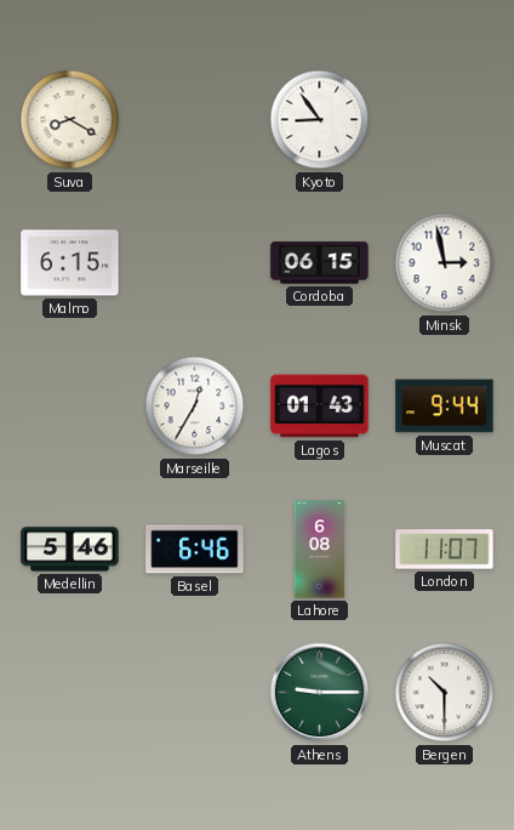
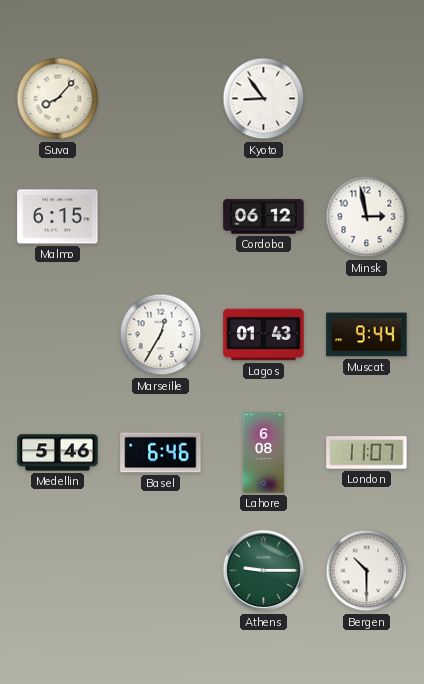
Suva: 8:20 -> 8:07 (58, 99)
Cordoba: 06:15 -> 06:12 (264, 217)
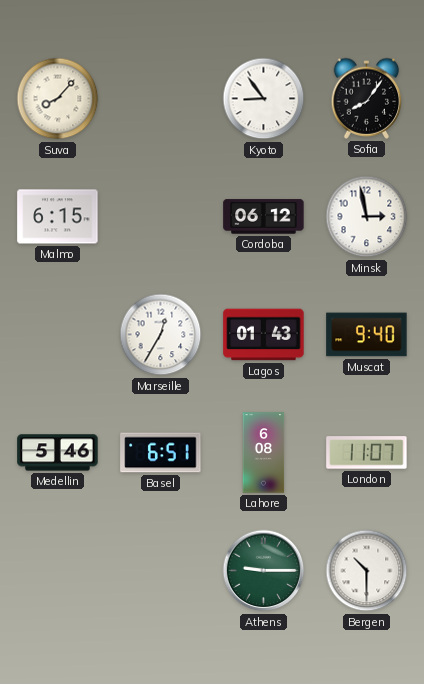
Sofia: none -> 8:06 (367, 98)
Muscat: 9:44 -> 9:40 (367, 335)
Basel: 6:46 -> 6:51 (161, 453)
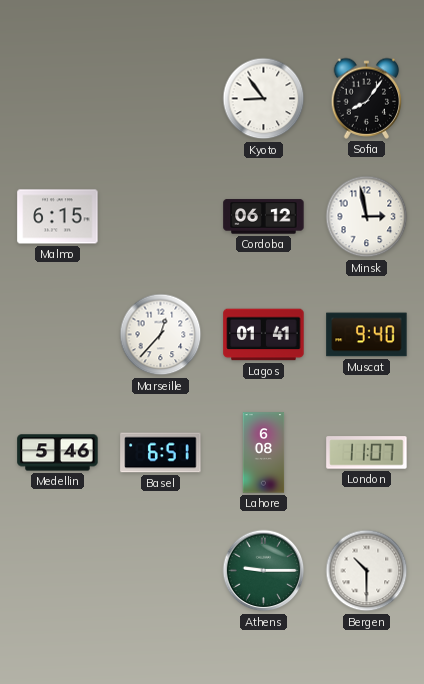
Suva: 8:07 -> none (58, 99)
Marseille: 12:35 -> 12:37 (161, 335)
Lagos: 01:43 -> 01:41 (264, 335)
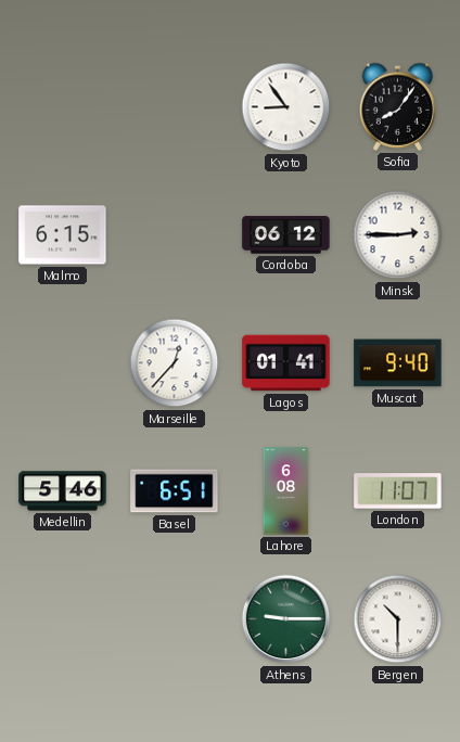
Minsk: 2:58 -> 2:45 (398, 235)
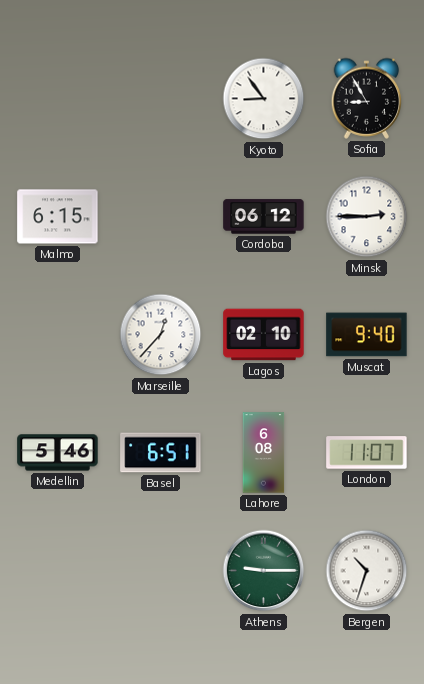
Sofia: 8:06 -> 8:55 (367, 98)
Lagos: 01:41 -> 02:10 (264, 335)
Bergen: 10:30 -> 10:33 (367, 571)
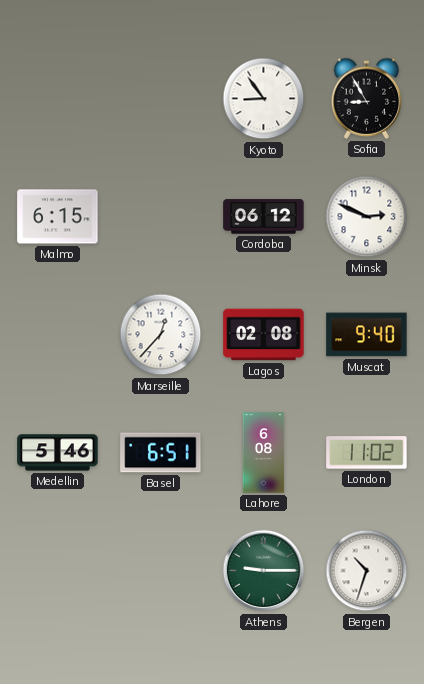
Minsk: 2:45 -> 2:49 (367, 217)
Lagos: 02:10 -> 02:08 (264, 335)
London: 11:07 -> 11:02 (367, 453)
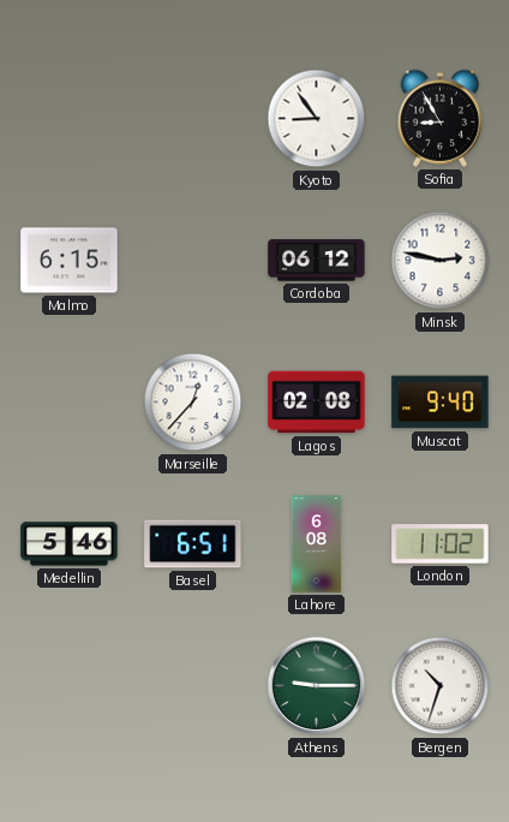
Minsk: 2:49 -> 2:47 (441, 261)
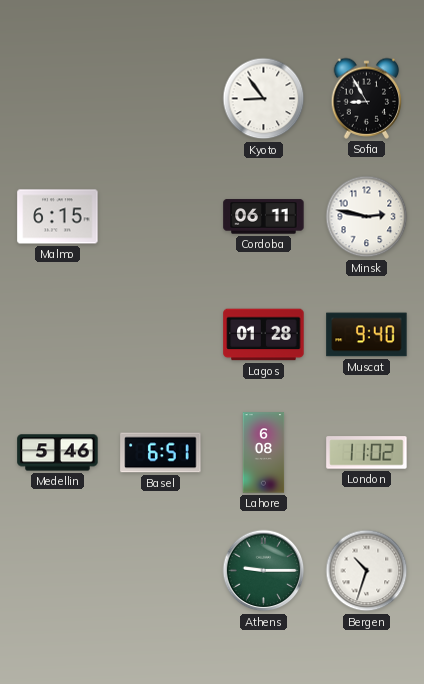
Cordoba: 06:12 -> 06:11 (264, 217)
Marseille: 12:37 -> none (193, 403)
Lagos: 02:08 -> 01:28 (264, 335)
